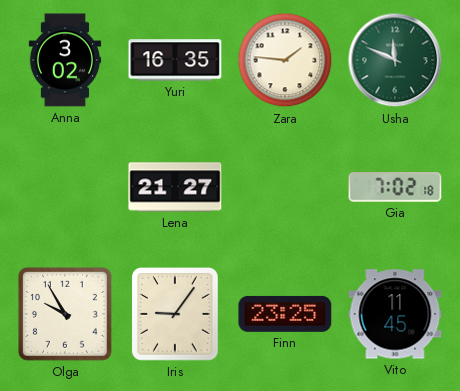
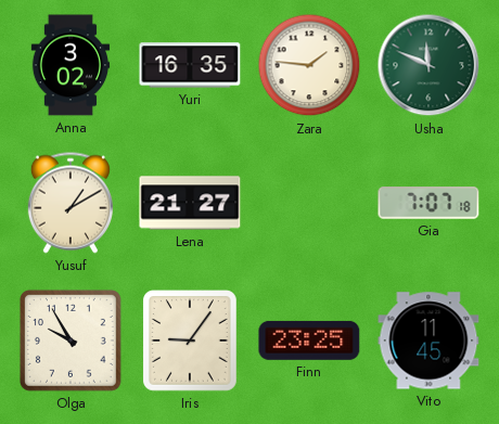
Yusuf: none -> 1:10 (71, 203)
Gia: 7:02 -> 7:07 (428, 203)
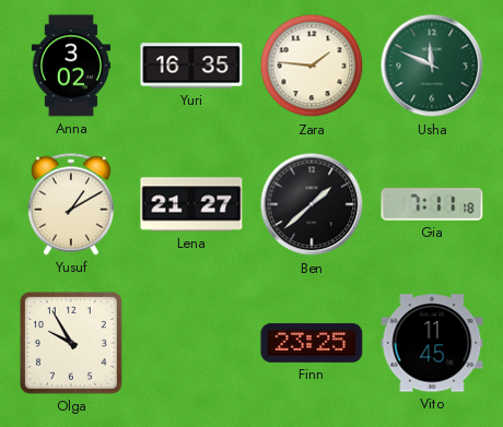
Ben: none -> 1:38 (312, 204)
Gia: 7:07 -> 7:11 (432, 204)
Iris: 9:06 -> none (191, 342)
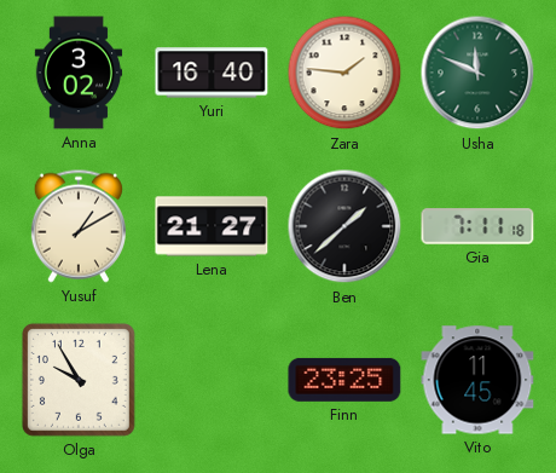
Yuri: 16:35 -> 16:40 (212, 73)
